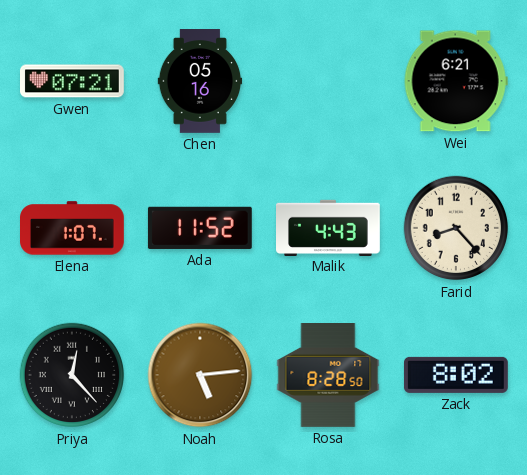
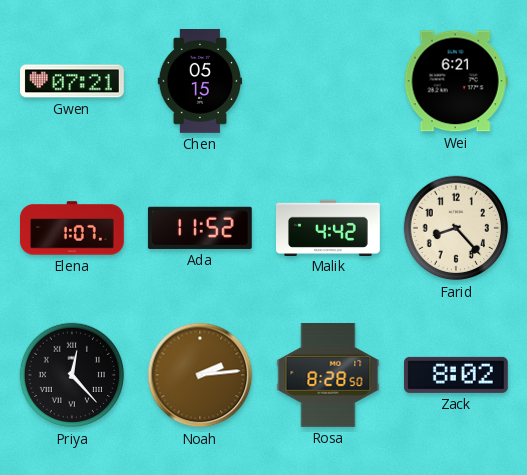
Chen: 05:16 -> 05:15 (200, 82)
Malik: 4:43 -> 4:42 (329, 227)
Noah: 5:14 -> 2:14 (200, 375)
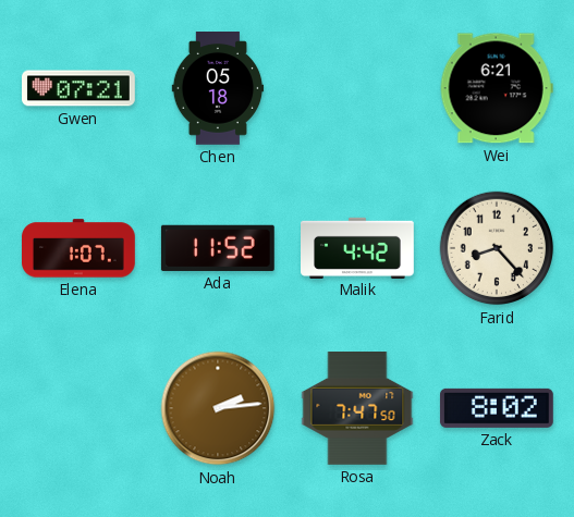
Chen: 05:15 -> 05:18 (218, 89)
Priya: 12:23 -> none (72, 375)
Rosa: 8:28 -> 7:47 (357, 409)
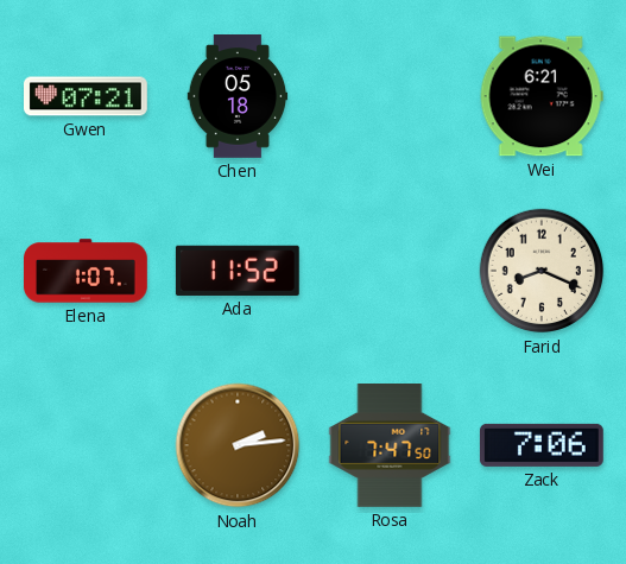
Malik: 4:42 -> none (358, 247)
Farid: 8:23 -> 8:19 (542, 271)
Zack: 8:02 -> 7:06 (542, 445)
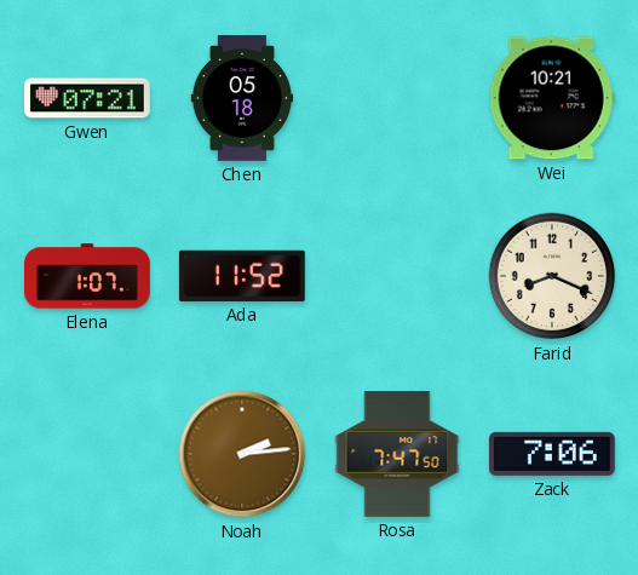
Wei: 6:21 -> 10:21 (552, 98)
